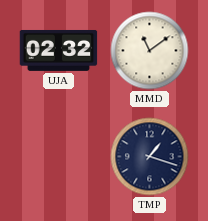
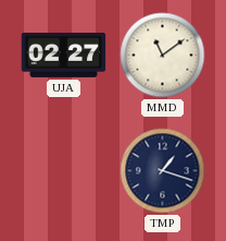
UJA: 02:32 -> 02:27 (64, 55)
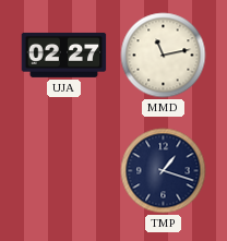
MMD: 11:09 -> 11:13 (164, 56)
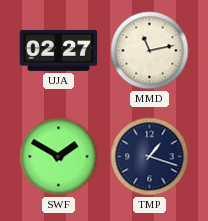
SWF: none -> 1:50 (59, 157)
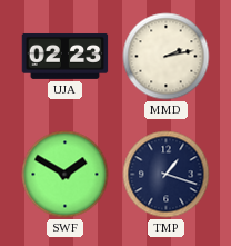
UJA: 02:27 -> 02:23 (66, 56)
MMD: 11:13 -> 2:13 (167, 57)
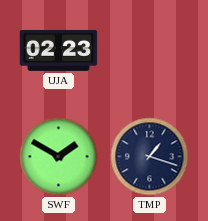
MMD: 2:13 -> none (167, 57)
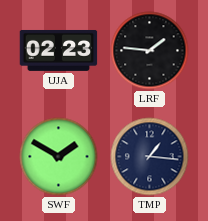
LRF: none -> 1:46 (150, 51)
TMP: 1:18 -> 1:16 (150, 157)
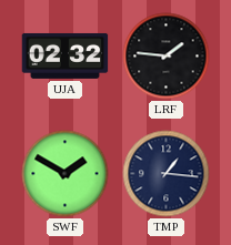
UJA: 02:23 -> 02:32 (66, 55)
